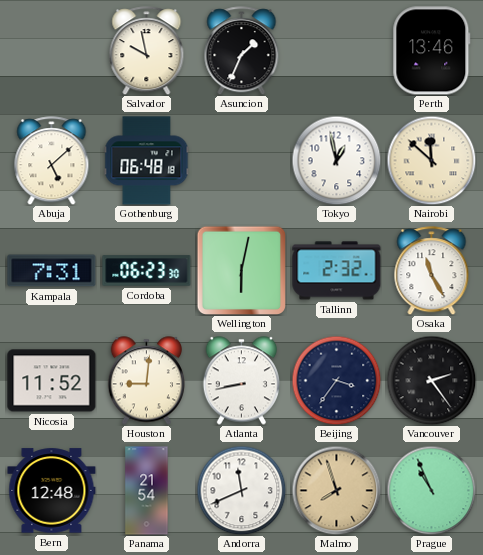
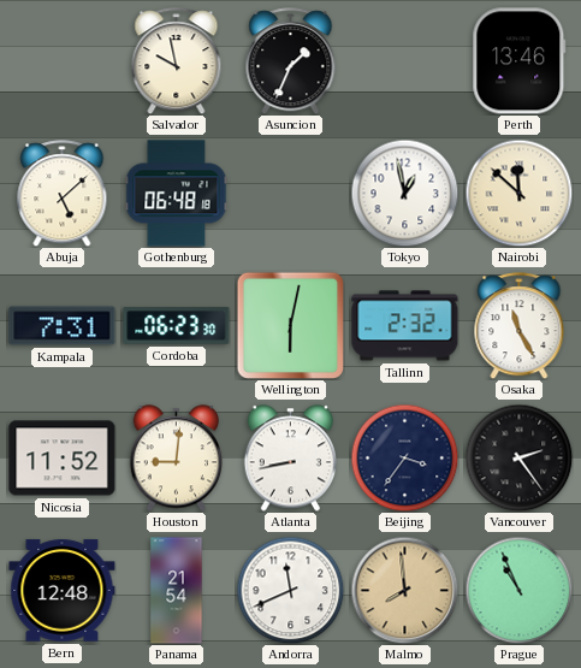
Malmo: 7:57 -> 7:59 (404, 590)
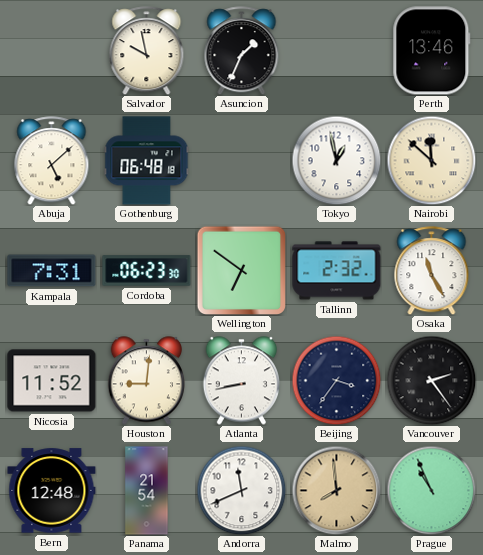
Wellington: 6:02 -> 6:51 (241, 270)
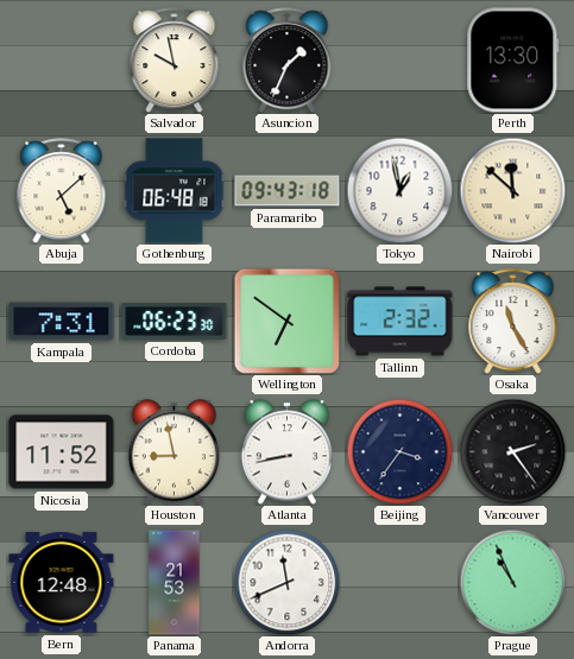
Perth: 13:46 -> 13:30 (513, 61)
Paramaribo: none -> 09:43 (288, 191)
Houston: 9:01 -> 8:58 (174, 452)
Panama: 21:54 -> 21:53 (175, 583)
Malmo: 7:59 -> none (336, 490)
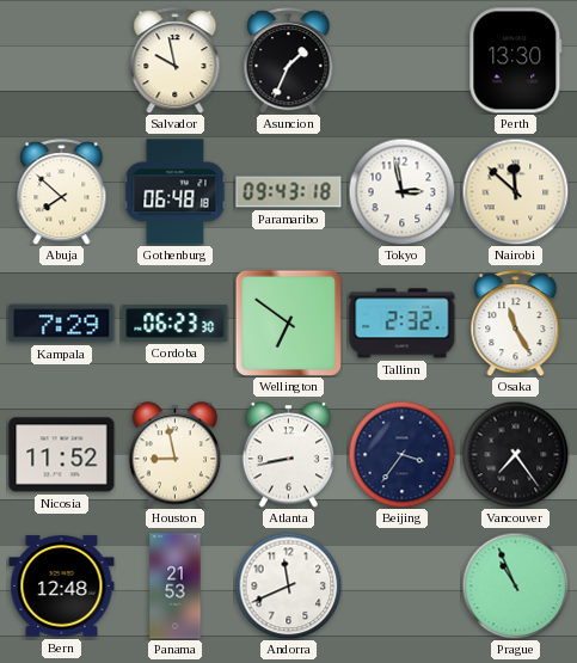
Abuja: 5:08 -> 7:52 (62, 192)
Tokyo: 12:58 -> 2:58 (401, 191)
Kampala: 7:31 -> 7:29 (62, 324)
Vancouver: 2:24 -> 7:24 (515, 454)
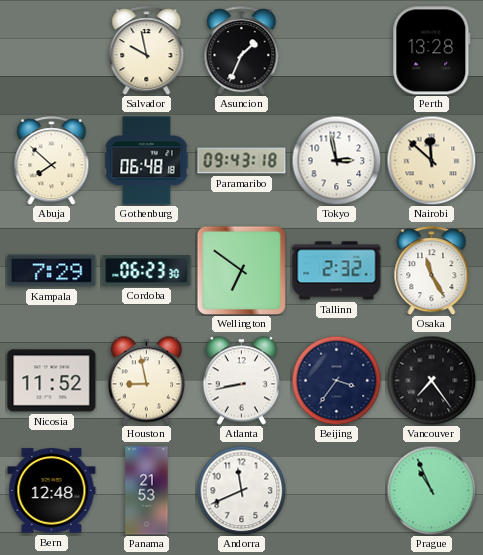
Perth: 13:30 -> 13:28 (432, 51)
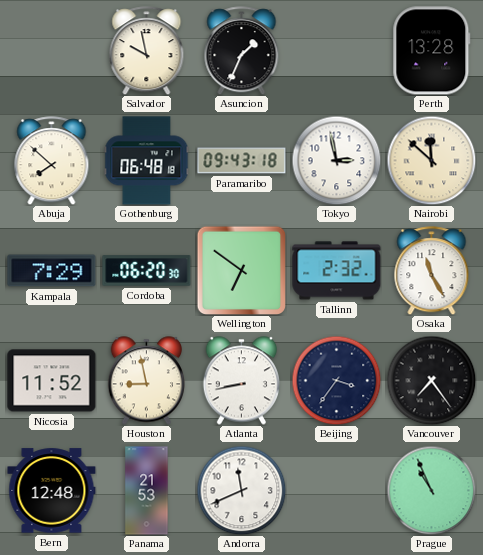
Cordoba: 06:23 -> 06:20 (147, 271)
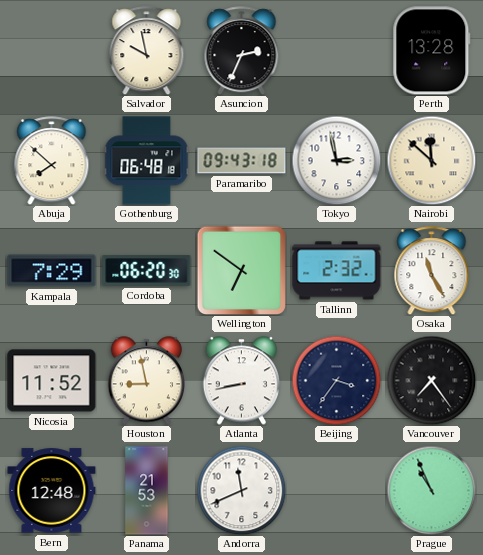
Asuncion: 1:34 -> 2:34 (242, 51)
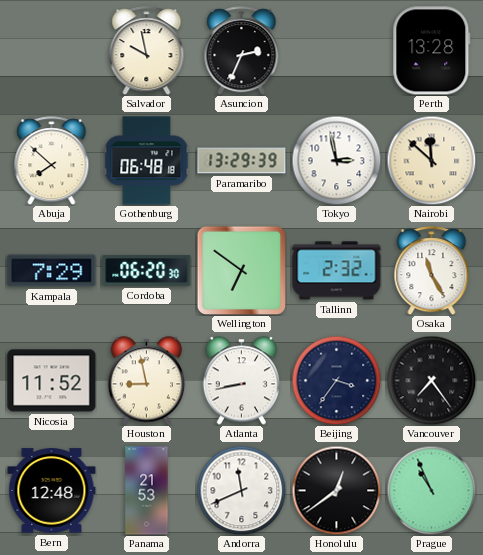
Paramaribo: 09:43 -> 13:29 (242, 161)
Honolulu: none -> 12:39 (336, 490)
